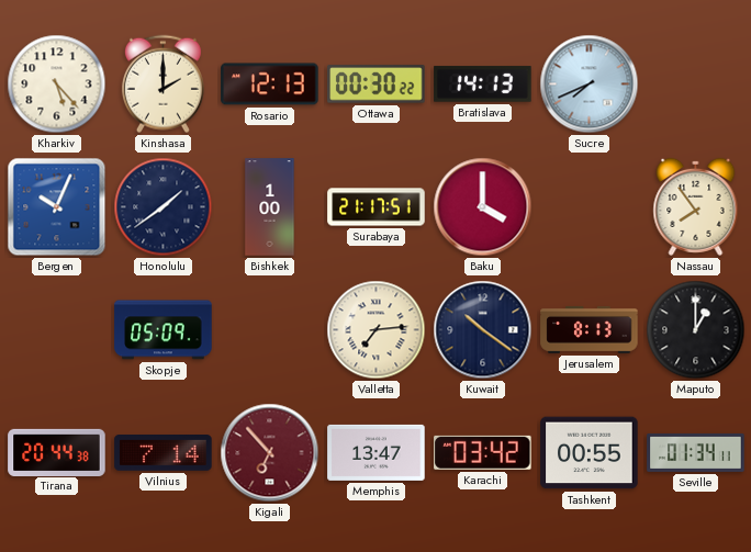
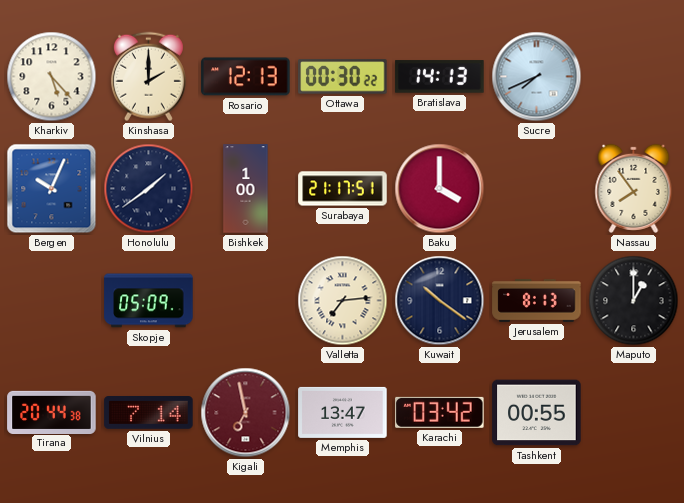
Kigali: 6:53 -> 6:58 (246, 413)
Seville: 01:34 -> none (696, 452)
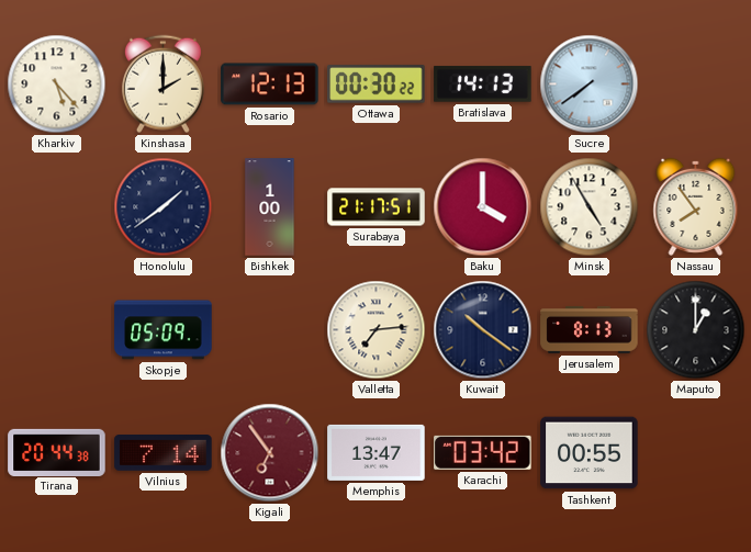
Sucre: 7:41 -> 7:39 (590, 85)
Bergen: 10:04 -> none (52, 189)
Minsk: none -> 4:55 (590, 207)
Kigali: 6:58 -> 6:54 (270, 453)
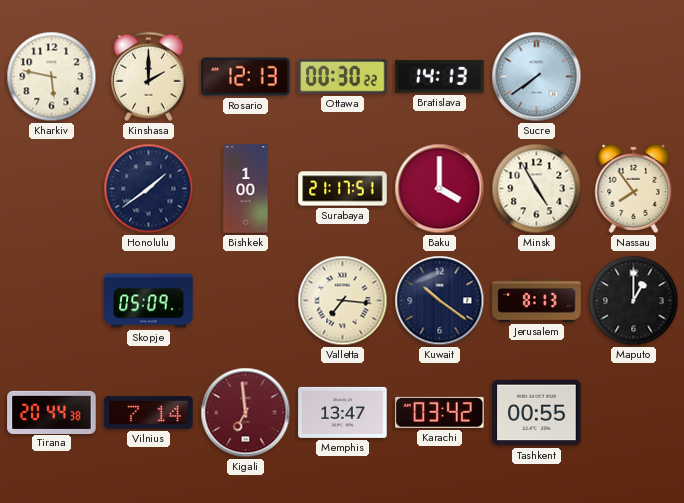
Kharkiv: 5:23 -> 5:47 (52, 77)
Valletta: 7:14 -> 7:16 (343, 301)
Kigali: 6:54 -> 6:59 (246, 413)
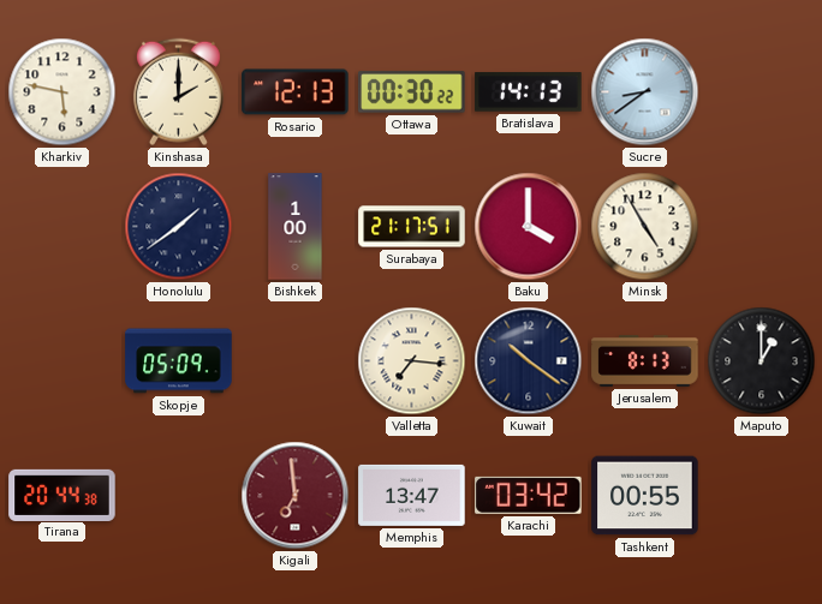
Sucre: 7:39 -> 8:39 (645, 92)
Nassau: 7:54 -> none (634, 188)
Vilnius: 7:14 -> none (149, 413)
